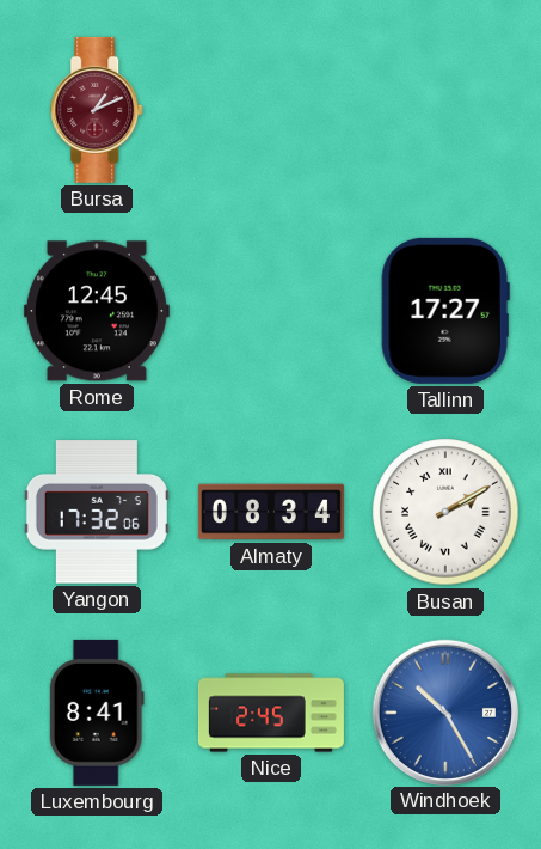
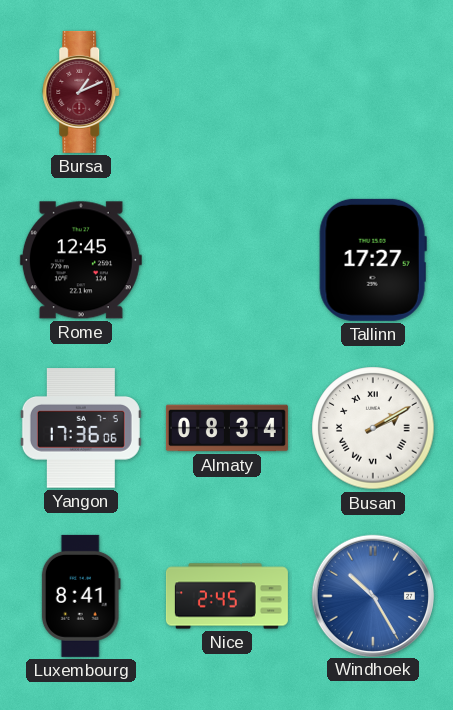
Yangon: 17:32 -> 17:36 (81, 428)
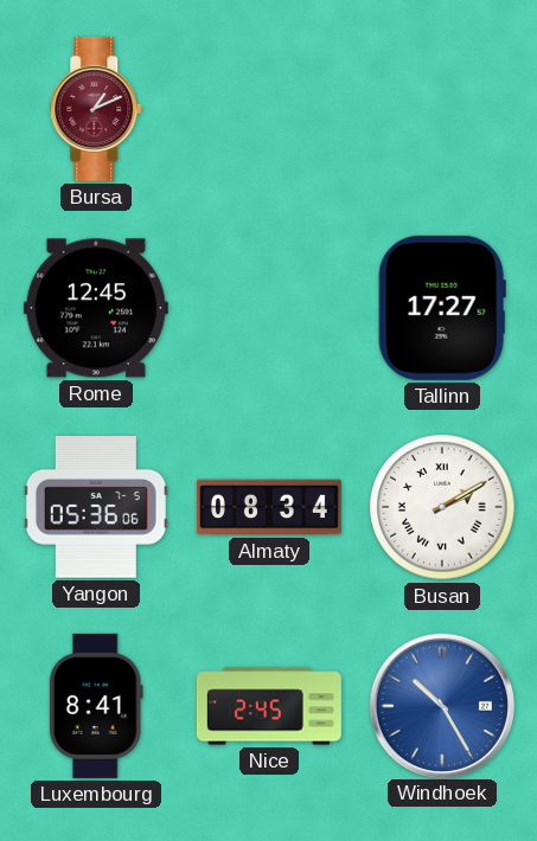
Yangon: 17:36 -> 05:36 (96, 507)
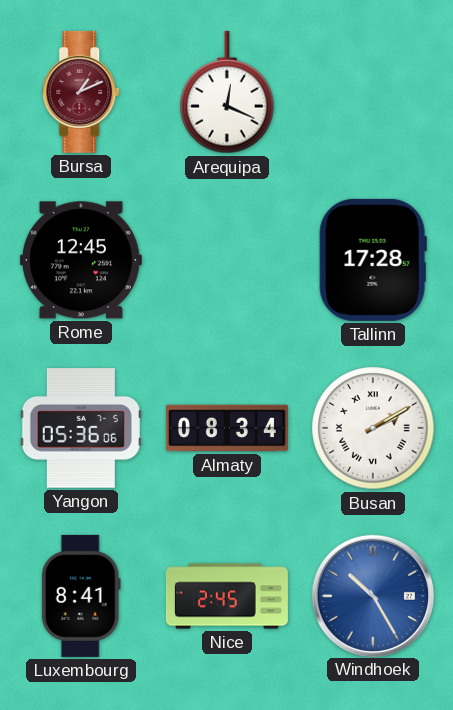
Arequipa: none -> 12:19 (227, 92)
Tallinn: 17:27 -> 17:28 (373, 260)
